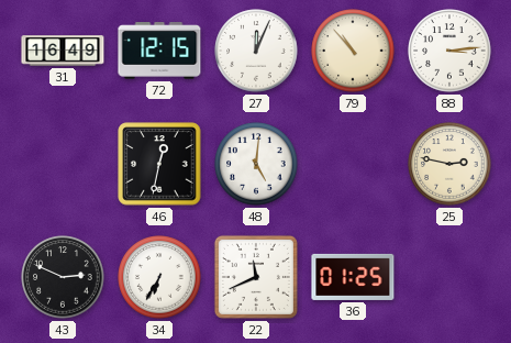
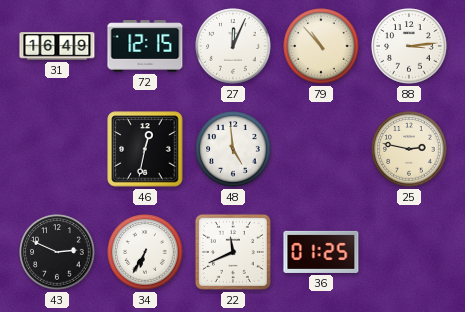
48: 5:01 -> 4:59 (233, 149)
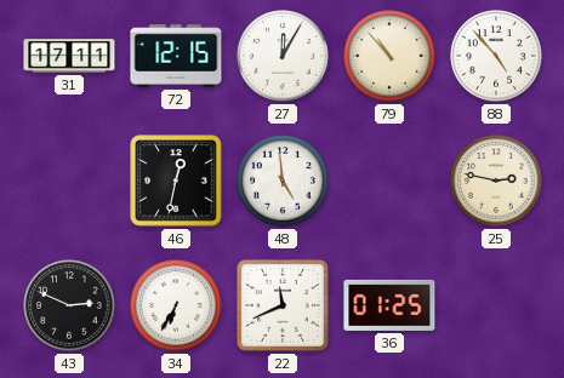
31: 16:49 -> 17:11 (69, 56)
27: 12:04 -> 12:05 (283, 56)
88: 3:14 -> 4:53 (496, 56)
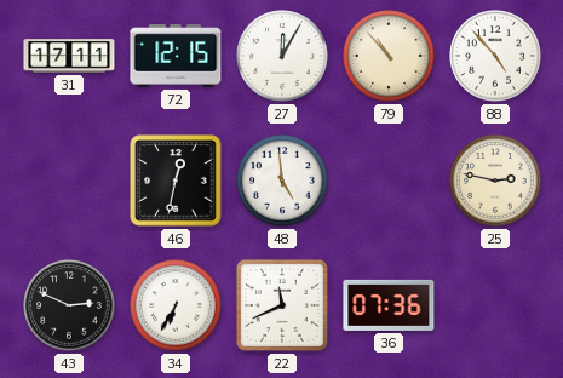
36: 01:25 -> 07:36 (389, 305)
